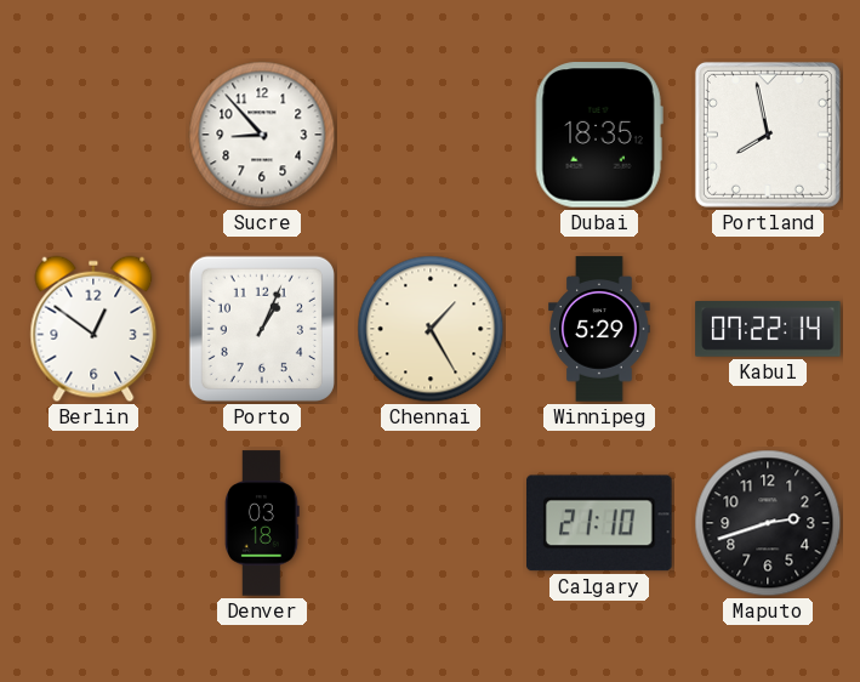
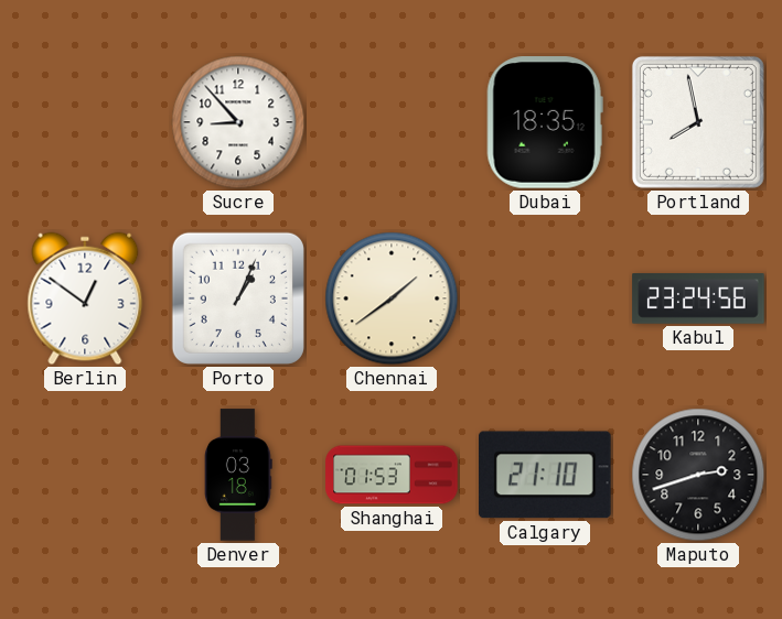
Chennai: 1:25 -> 1:39 (392, 298)
Winnipeg: 5:29 -> none (599, 329)
Kabul: 07:22 -> 23:24 (698, 298)
Shanghai: none -> 01:53 (392, 475)
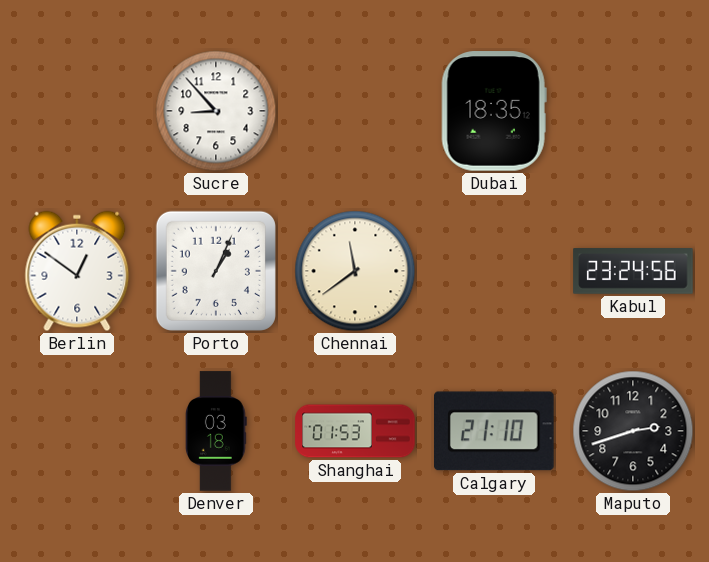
Portland: 7:58 -> none (698, 122)
Chennai: 1:39 -> 11:39 (355, 271)
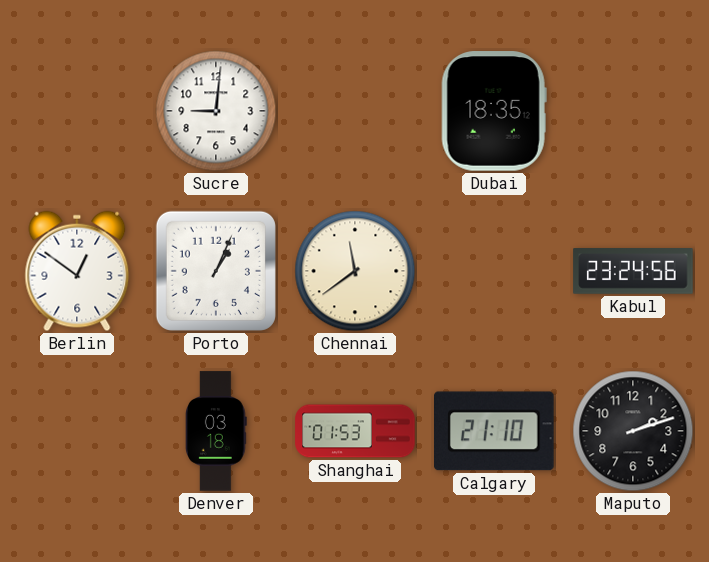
Sucre: 8:53 -> 9:01 (216, 111)
Maputo: 2:42 -> 2:12 (633, 431)
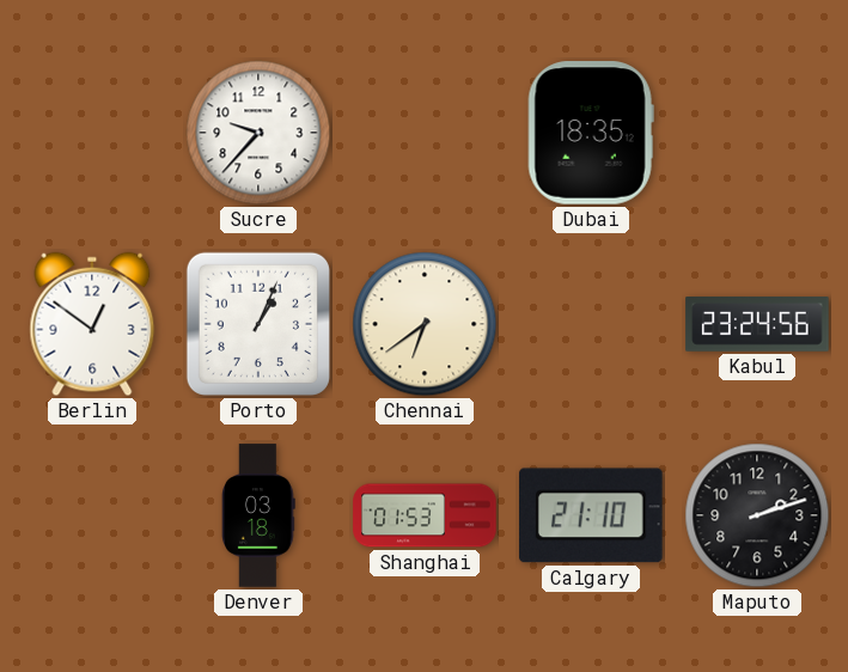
Sucre: 9:01 -> 9:37 (258, 133)
Chennai: 11:39 -> 6:39 (425, 324)
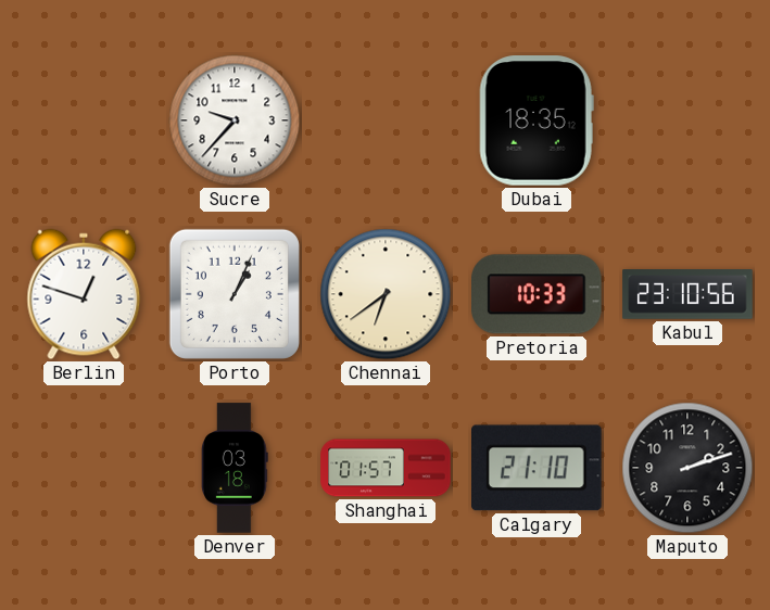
Berlin: 12:51 -> 12:48 (84, 294)
Pretoria: none -> 10:33 (538, 294)
Kabul: 23:24 -> 23:10 (687, 294)
Shanghai: 01:53 -> 01:57 (386, 468)
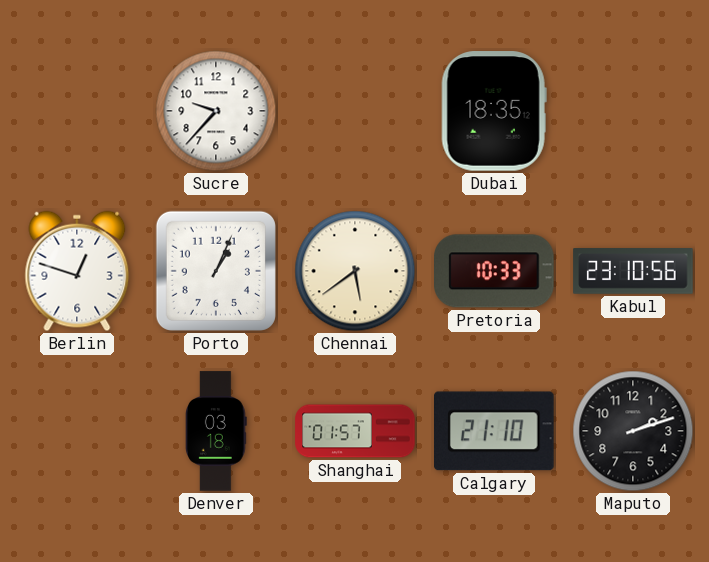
Chennai: 6:39 -> 5:39 (355, 271)
